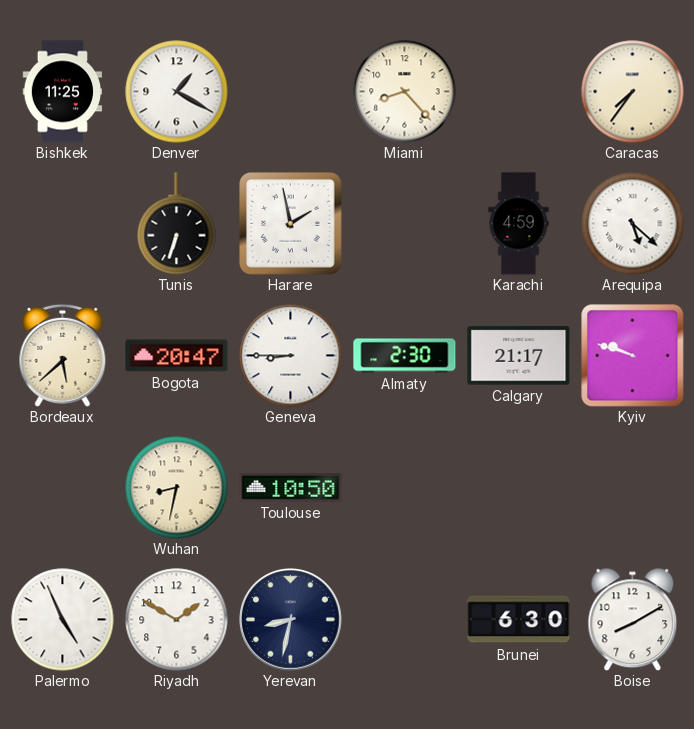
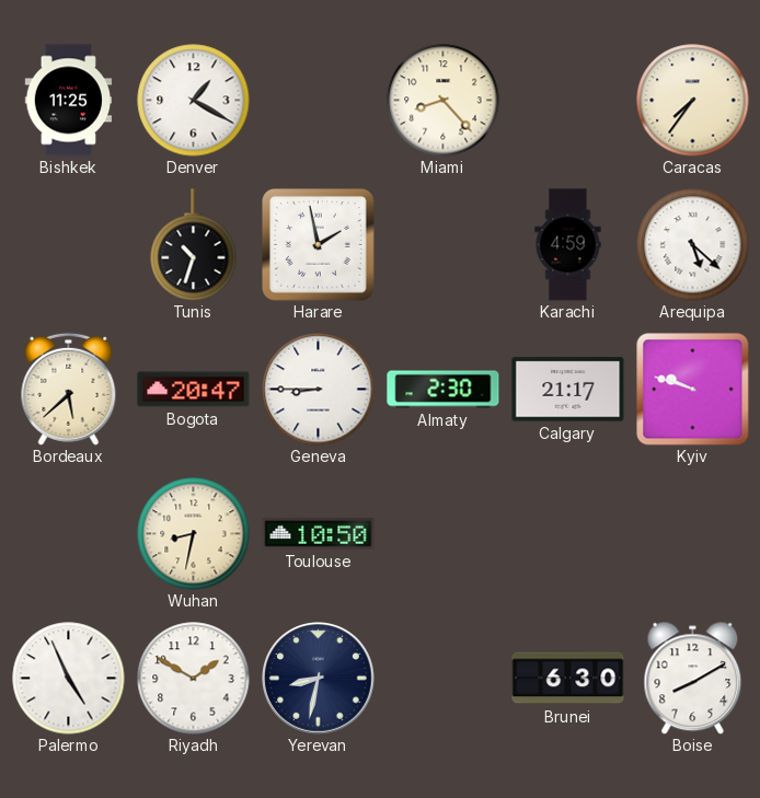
Tunis: 6:33 -> 10:33 (194, 245)
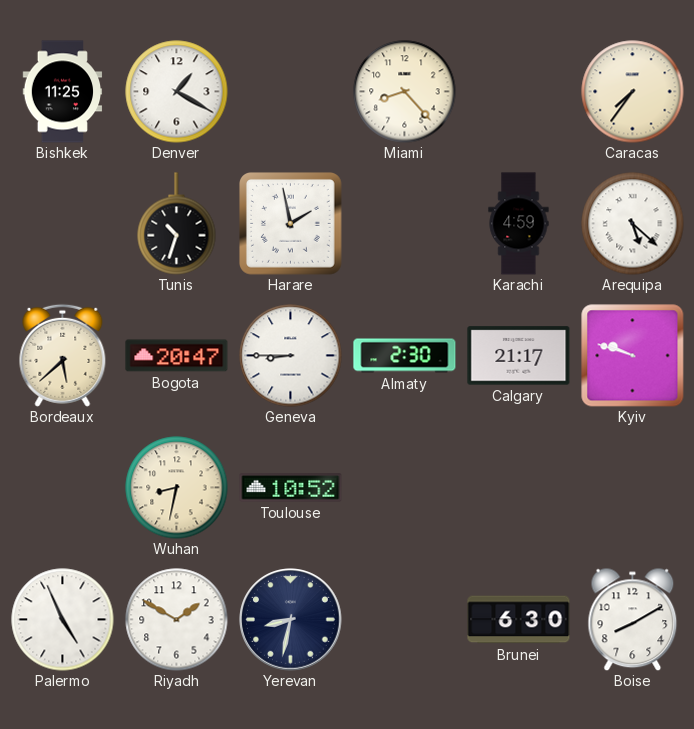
Toulouse: 10:50 -> 10:52 (291, 488)
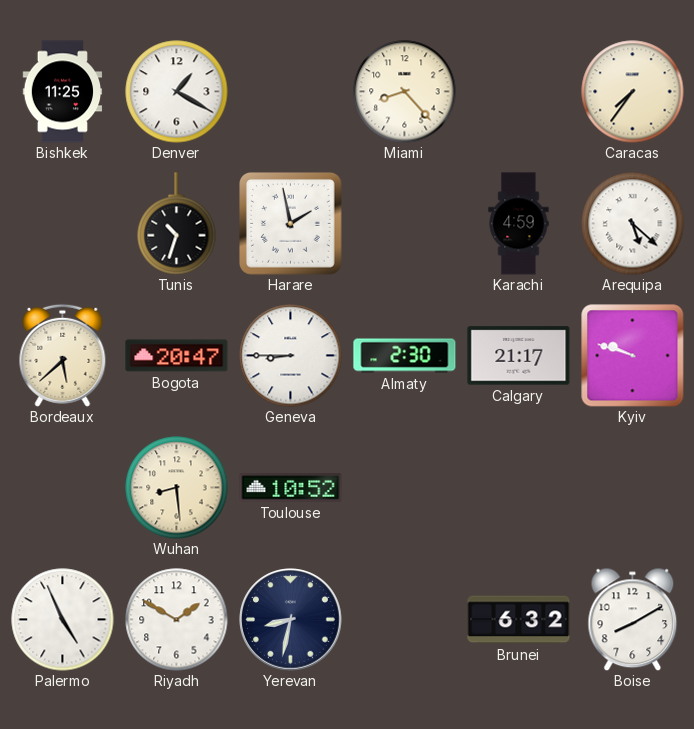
Wuhan: 8:32 -> 8:29 (177, 488)
Brunei: 6:30 -> 6:32 (519, 620)
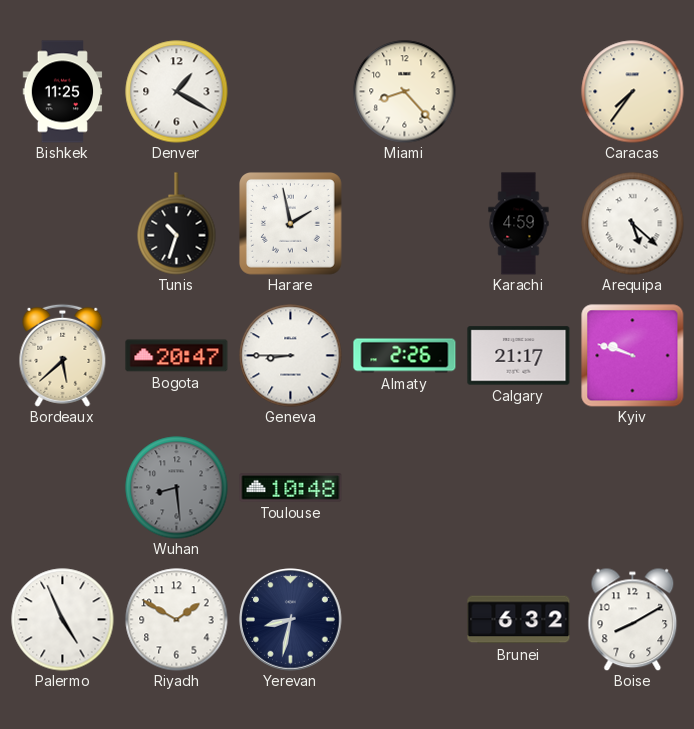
Almaty: 2:30 -> 2:26 (405, 356)
Wuhan dial: cream -> grey (177, 488)
Toulouse: 10:52 -> 10:48 (291, 488)
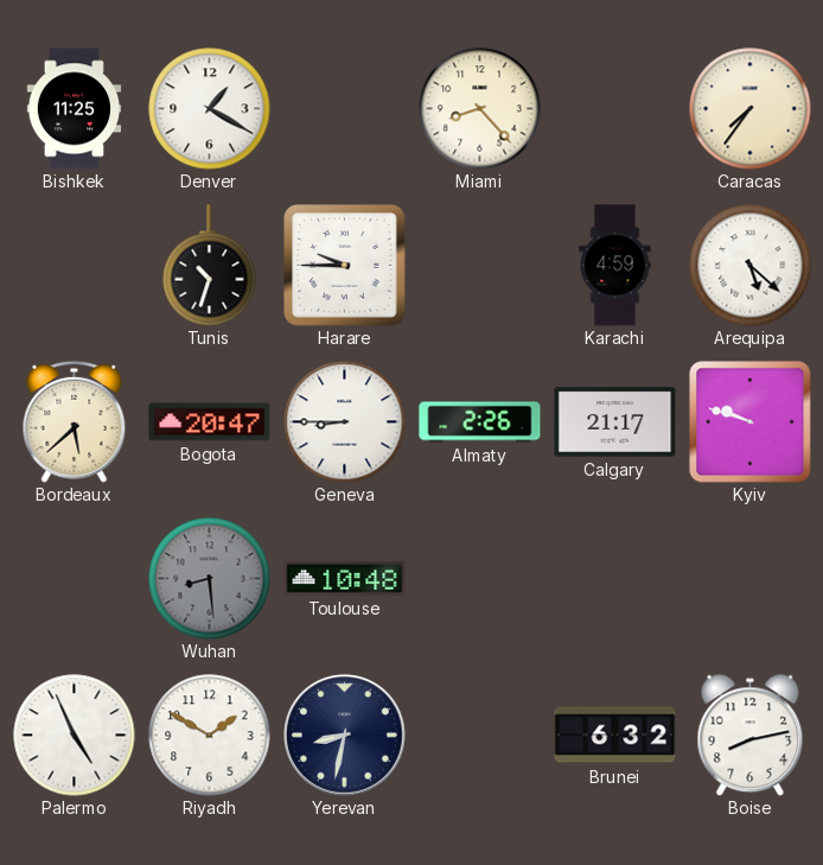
Harare: 1:58 -> 9:45 (345, 266)
Boise: 8:10 -> 8:13 (751, 734)
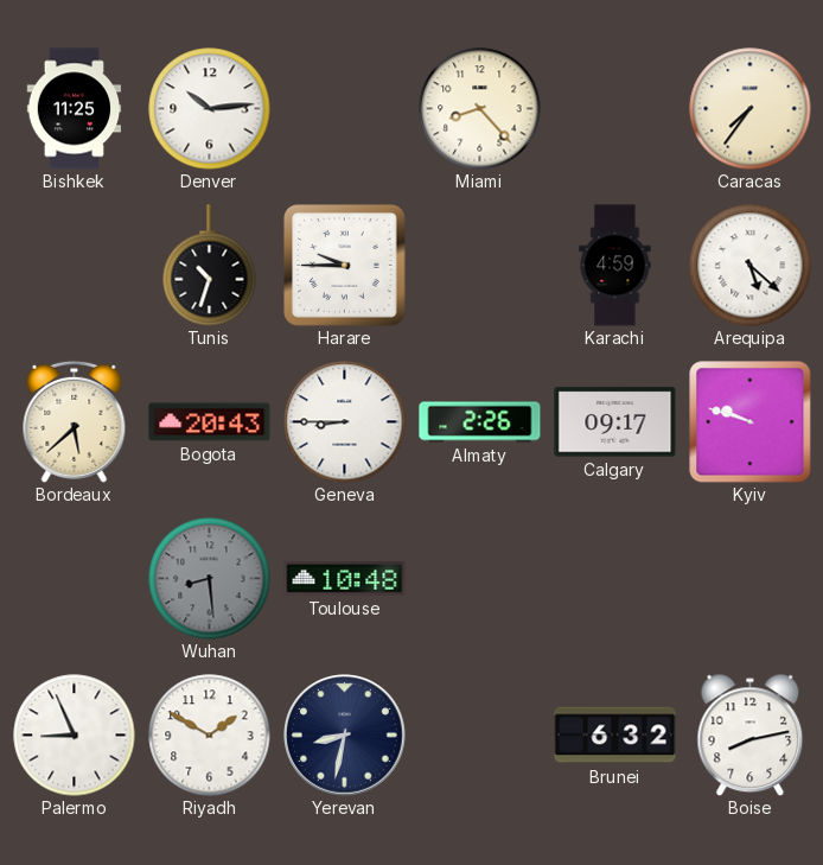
Denver: 1:20 -> 10:14 (210, 109)
Bogota: 20:47 -> 20:43 (210, 422)
Calgary: 21:17 -> 09:17 (615, 422)
Palermo: 4:56 -> 8:56 (75, 736)
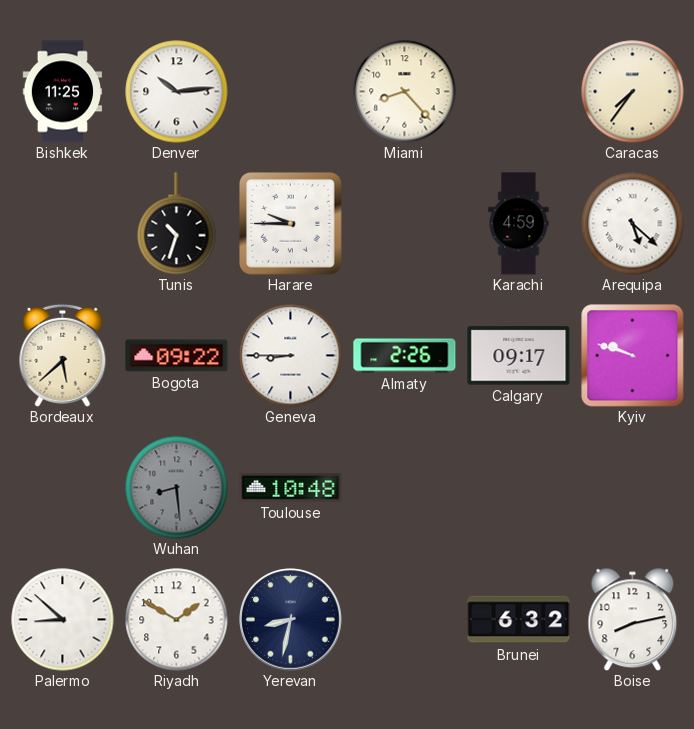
Bogota: 20:43 -> 09:22 (177, 356)
Palermo: 8:56 -> 8:52 (63, 620)
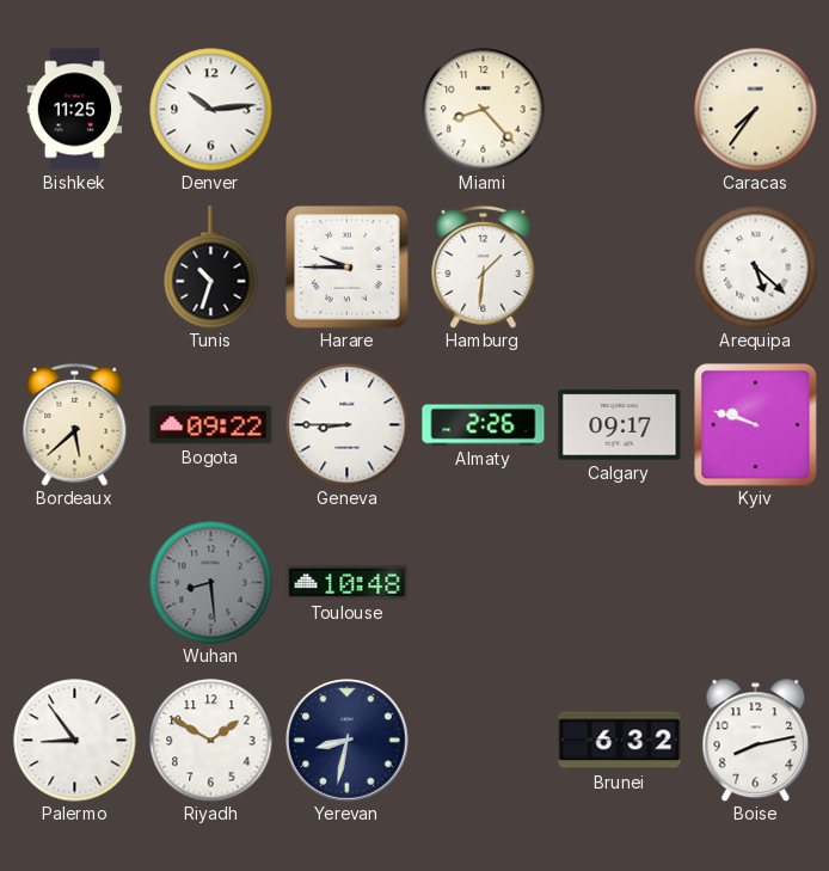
Hamburg: none -> 1:31 (484, 266)
Karachi: 4:59 -> none (519, 224)
Palermo: 8:52 -> 8:54 (75, 741)
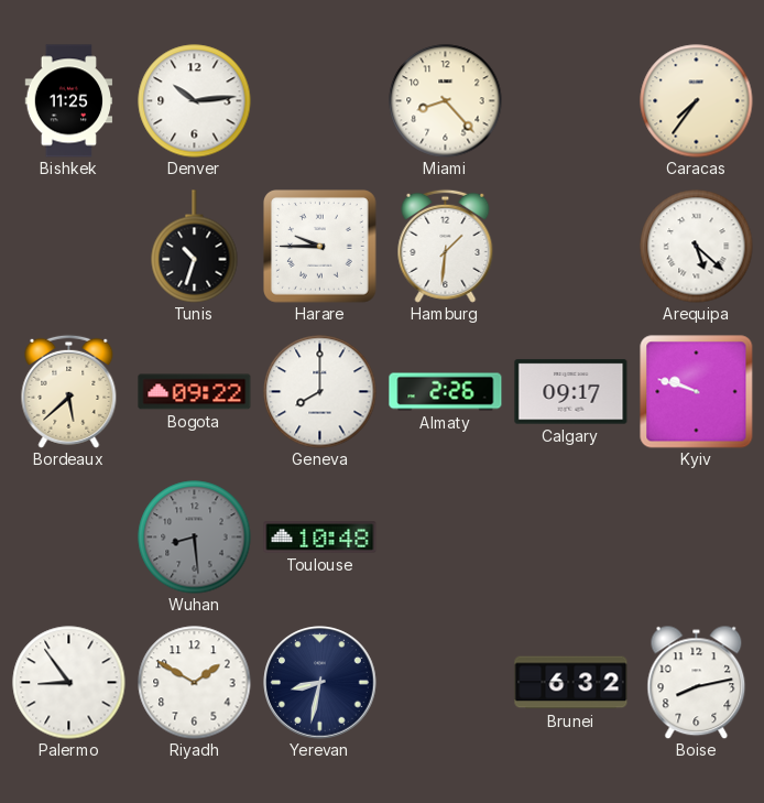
Geneva: 8:45 -> 8:00 (320, 392)
